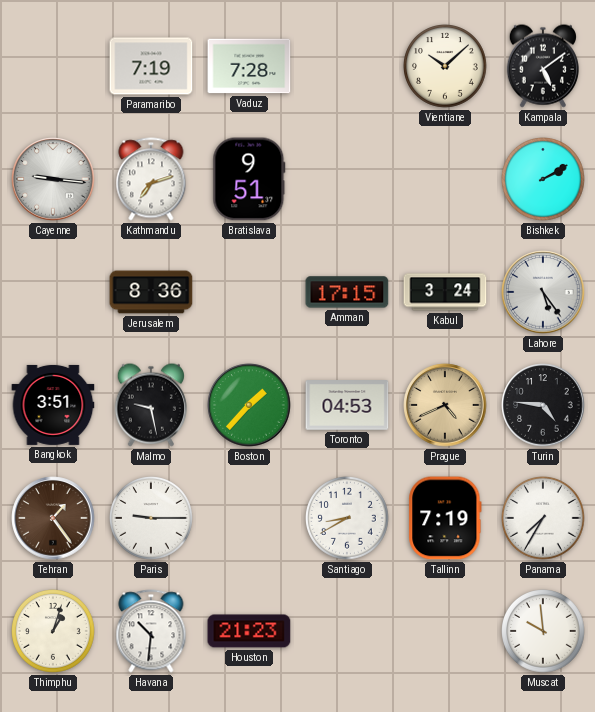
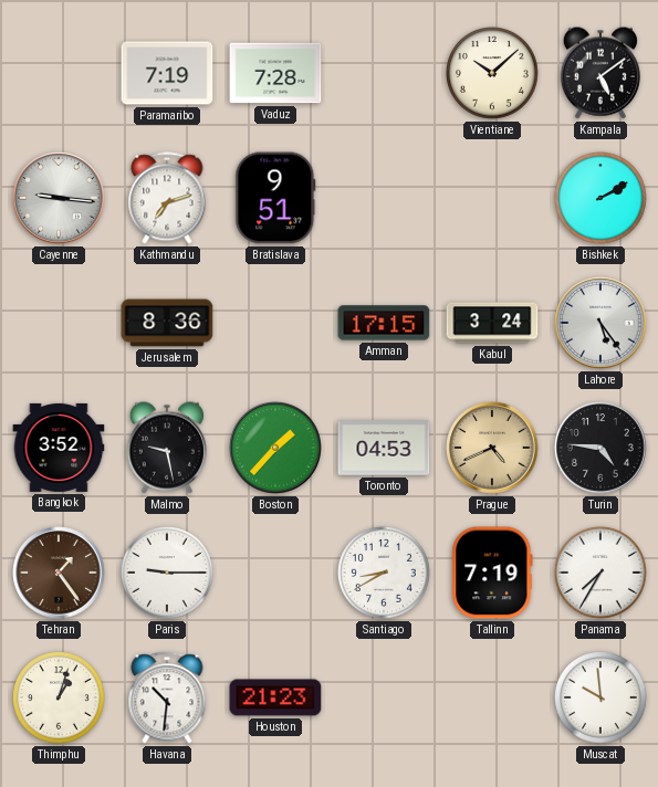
Bangkok: 3:51 -> 3:52 (59, 448)
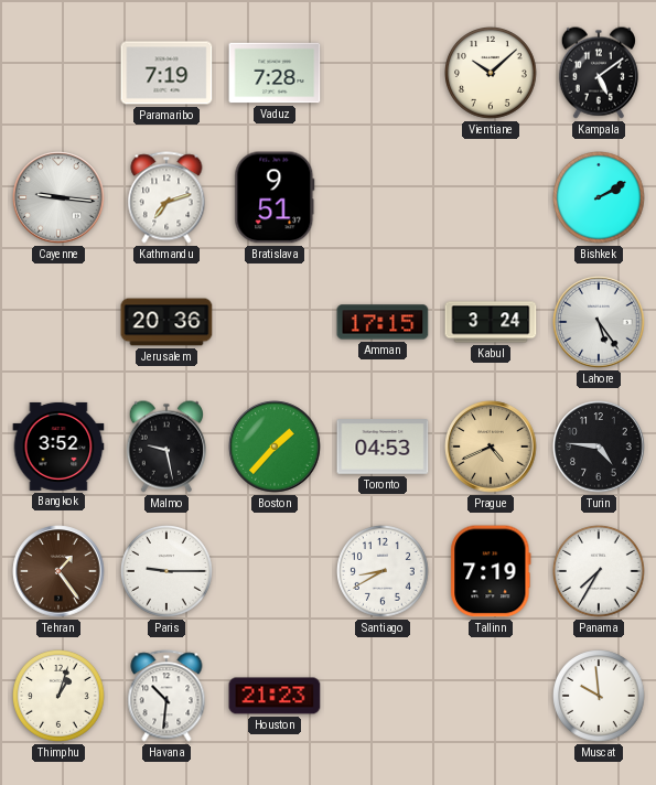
Jerusalem: 8:36 -> 20:36 (166, 322)
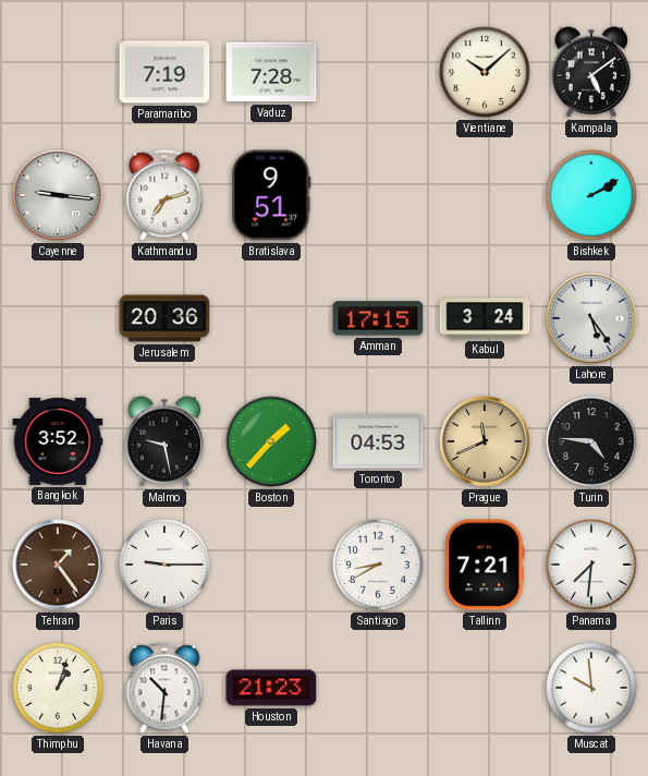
Prague: 4:41 -> 11:41 (485, 441)
Tallinn: 7:19 -> 7:21 (485, 565)
Panama: 7:35 -> 7:31 (592, 566)
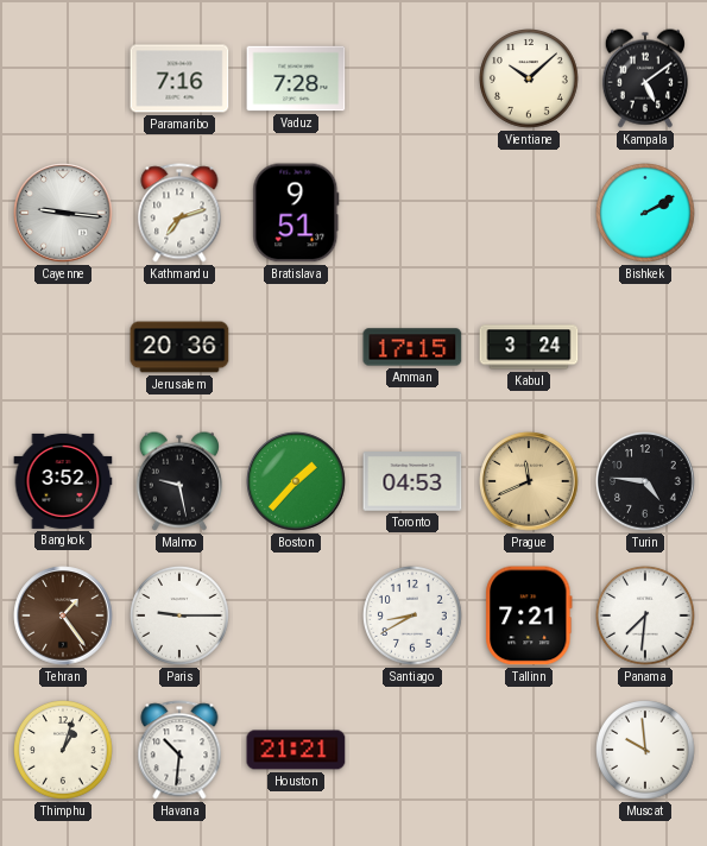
Paramaribo: 7:19 -> 7:16 (179, 78)
Lahore: 5:24 -> none (591, 318)
Houston: 21:23 -> 21:21 (296, 750)
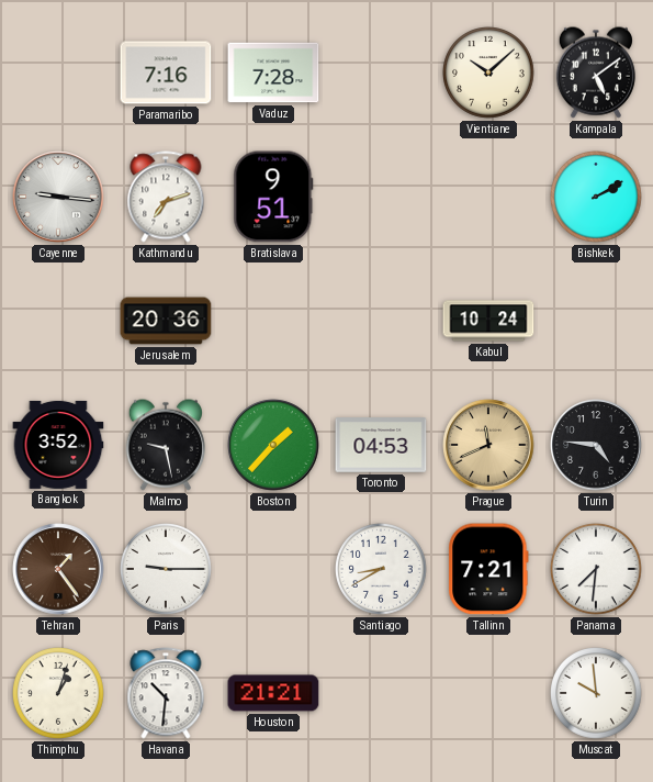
Amman: 17:15 -> none (412, 347)
Kabul: 3:24 -> 10:24 (488, 321)
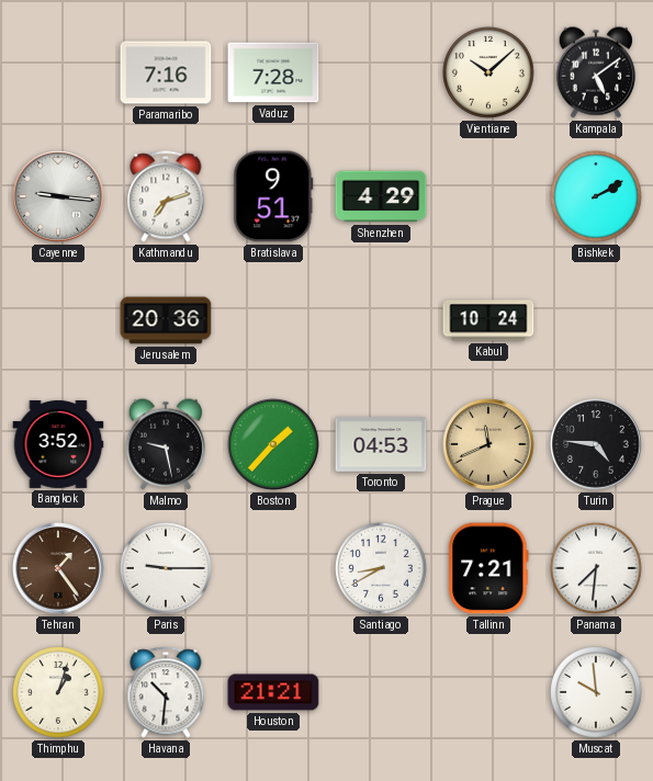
Shenzhen: none -> 4:29 (381, 196)
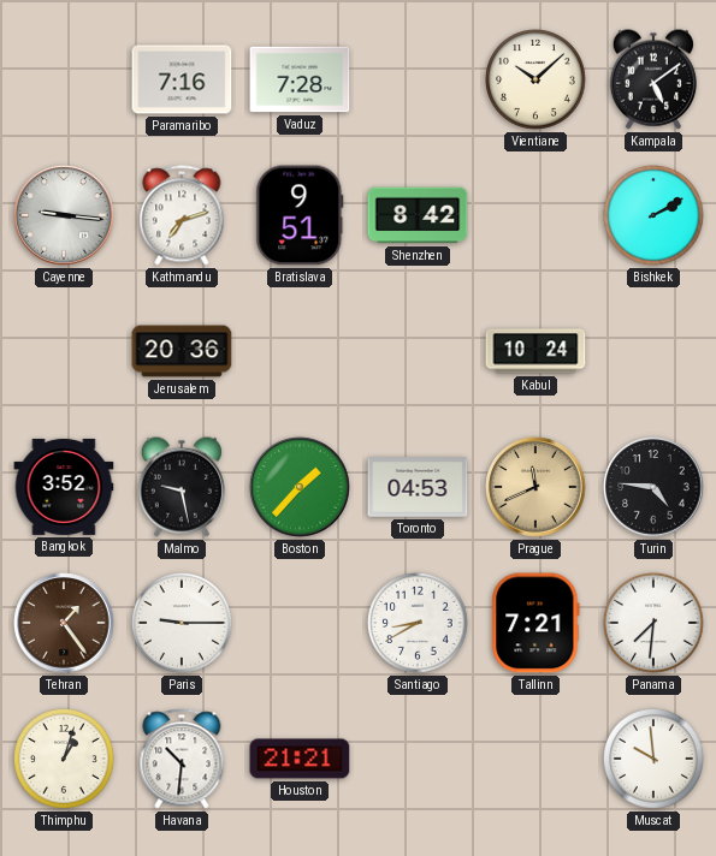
Shenzhen: 4:29 -> 8:42 (418, 215)
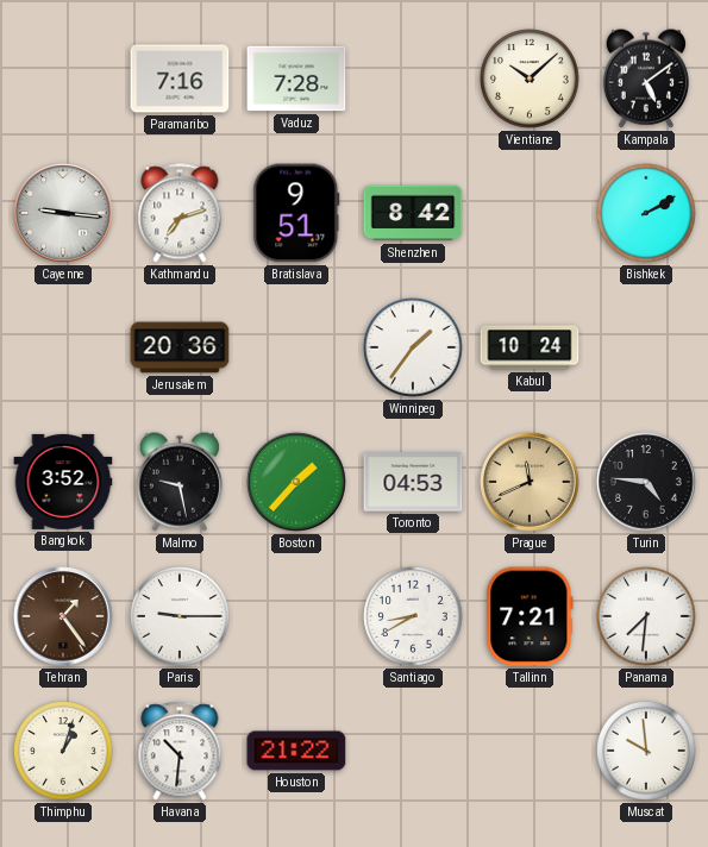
Winnipeg: none -> 1:36 (414, 349)
Houston: 21:21 -> 21:22 (296, 751)
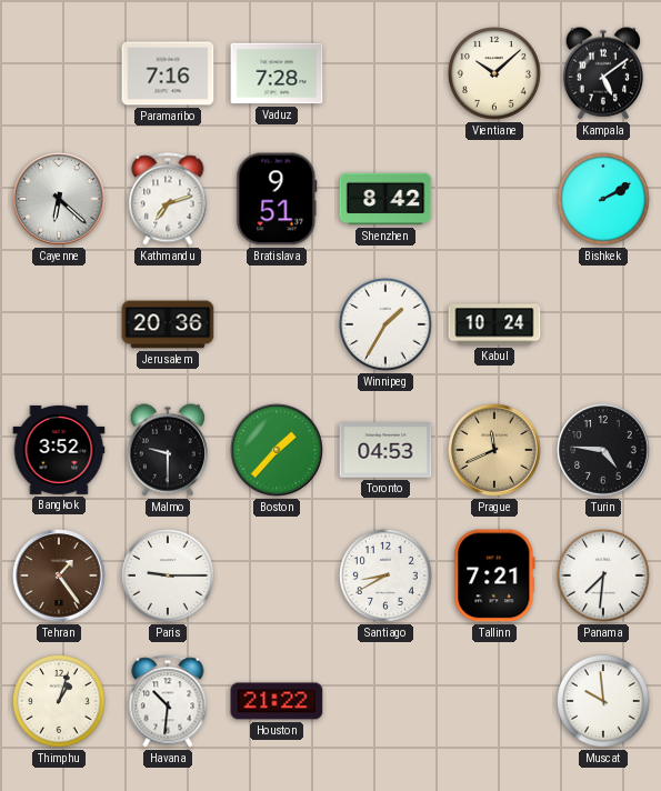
Cayenne: 9:16 -> 6:22 (59, 199)
Winnipeg: 1:36 -> 1:35 (387, 326)
Malmo: 9:28 -> 9:30 (168, 450)
